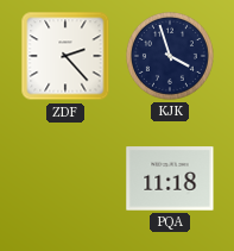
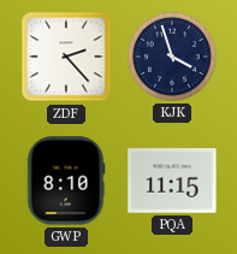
GWP: none -> 8:10 (66, 181)
PQA: 11:18 -> 11:15 (172, 181)
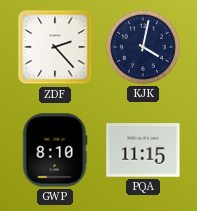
KJK: 3:57 -> 4:02 (143, 47)
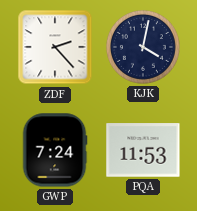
GWP: 8:10 -> 7:24 (55, 150)
PQA: 11:15 -> 11:53 (143, 150)
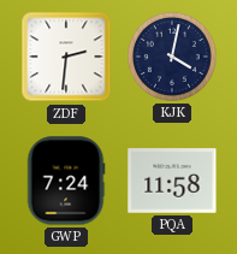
ZDF: 2:23 -> 2:31 (66, 57)
PQA: 11:53 -> 11:58 (172, 181)
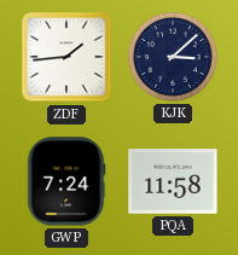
ZDF: 2:31 -> 1:44 (66, 57)
KJK: 4:02 -> 3:08 (173, 57)
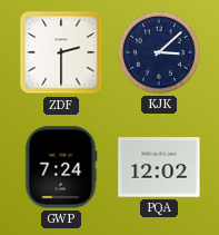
ZDF: 1:44 -> 2:30 (61, 52)
PQA: 11:58 -> 12:02 (159, 167)
